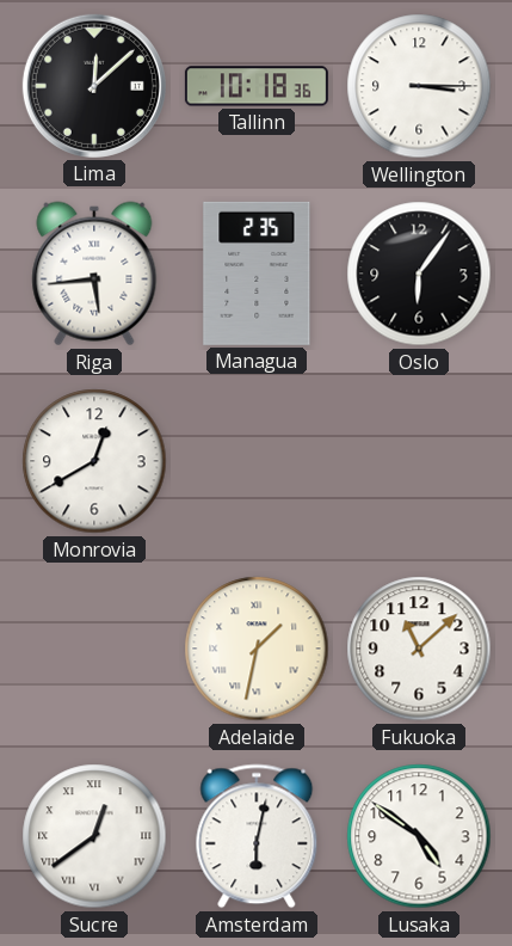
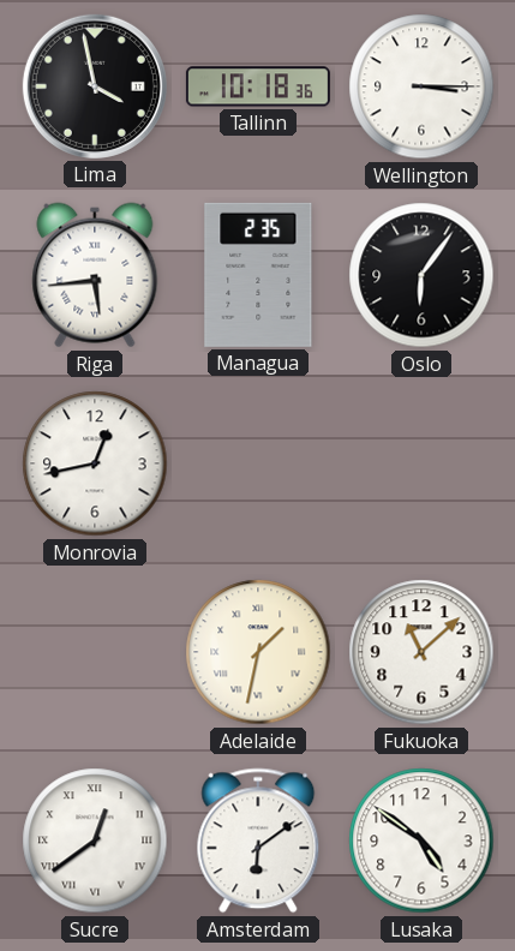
Lima: 12:08 -> 3:58 (95, 86)
Monrovia: 12:40 -> 12:43 (95, 463)
Amsterdam: 6:02 -> 6:09 (258, 841)
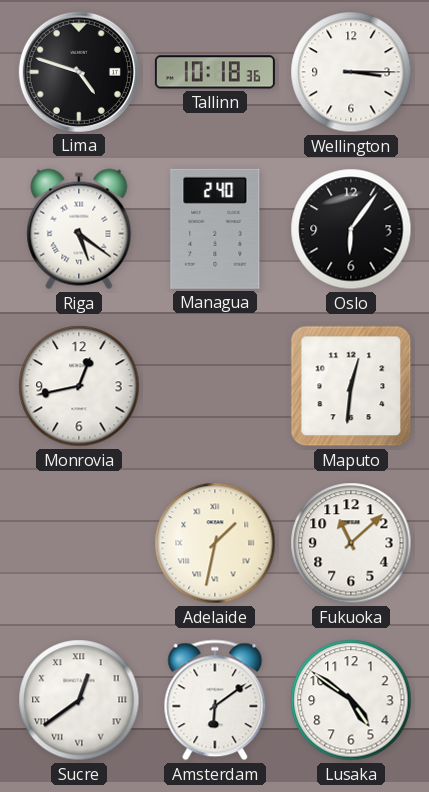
Lima: 3:58 -> 4:48 (79, 72)
Riga: 5:44 -> 5:21 (79, 229)
Managua: 2:35 -> 2:40 (215, 229)
Maputo: none -> 12:31 (351, 386)
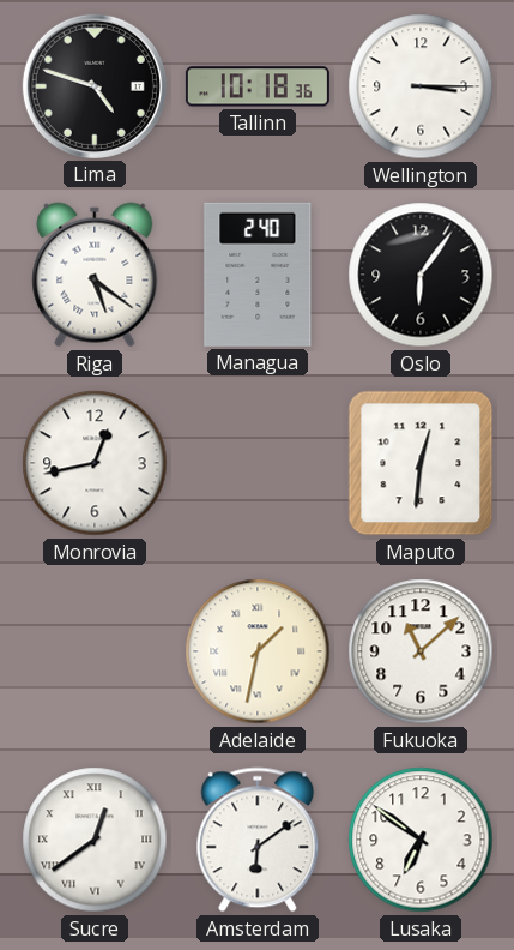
Lusaka: 4:51 -> 6:51 (421, 840)
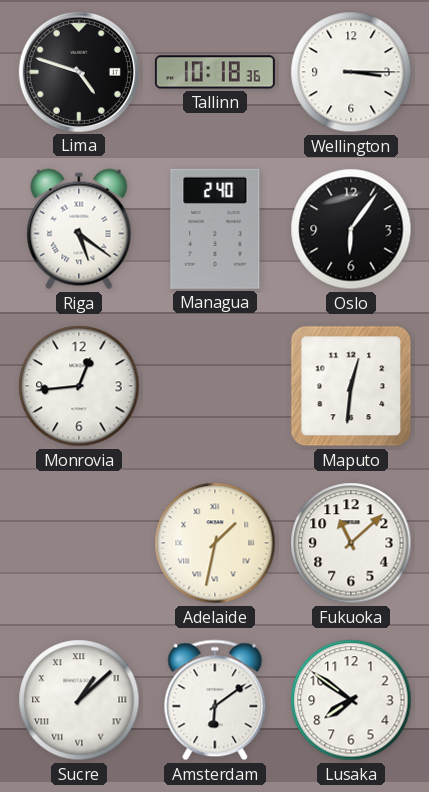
Monrovia: 12:43 -> 12:44 (79, 386)
Sucre: 12:39 -> 1:08 (79, 700)
Lusaka: 6:51 -> 7:51 (351, 700)
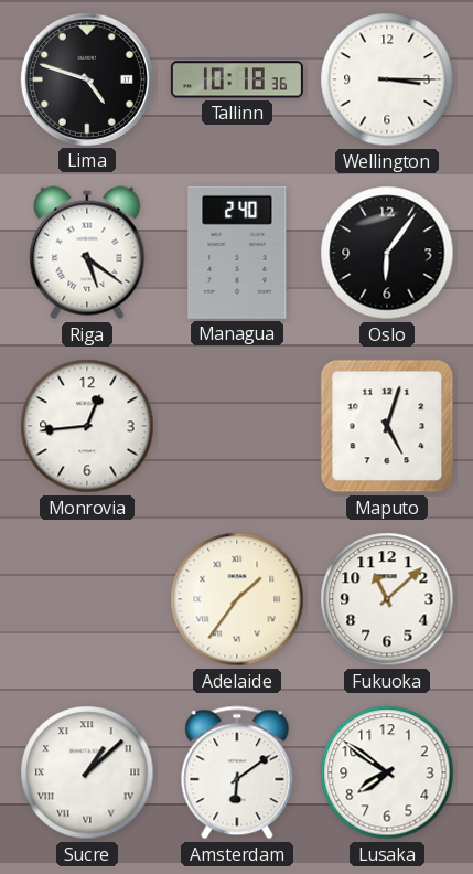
Maputo: 12:31 -> 5:03 (387, 426)
Adelaide: 1:32 -> 1:36 (237, 599)
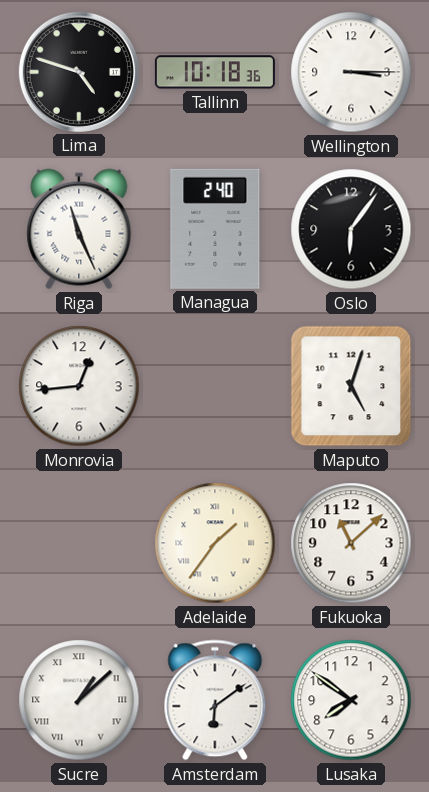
Riga: 5:21 -> 11:26 (79, 229)
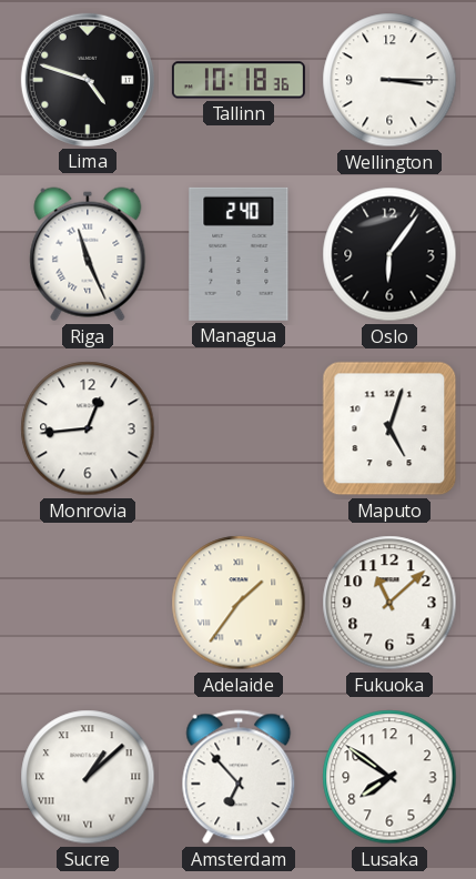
Amsterdam: 6:09 -> 6:53 (239, 777)
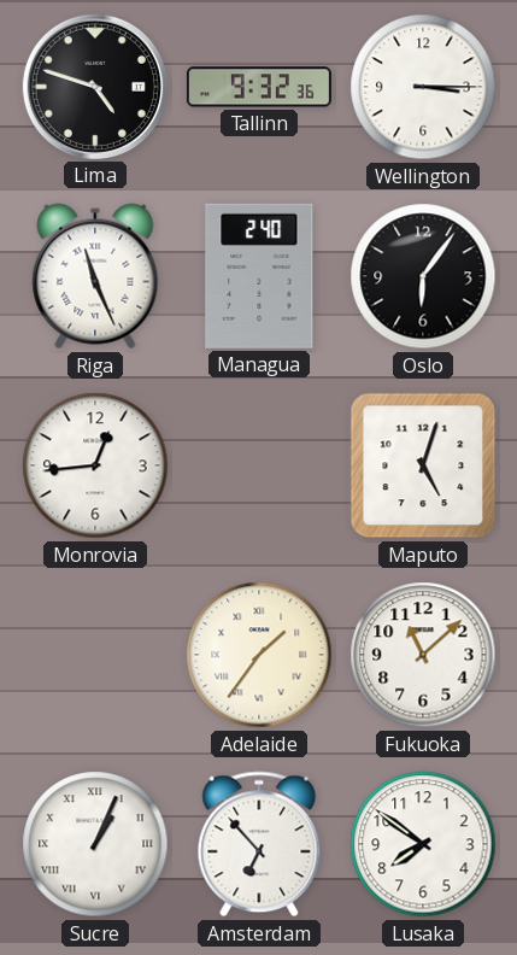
Tallinn: 10:18 -> 9:32 (259, 87)
Sucre: 1:08 -> 1:04 (95, 844)
